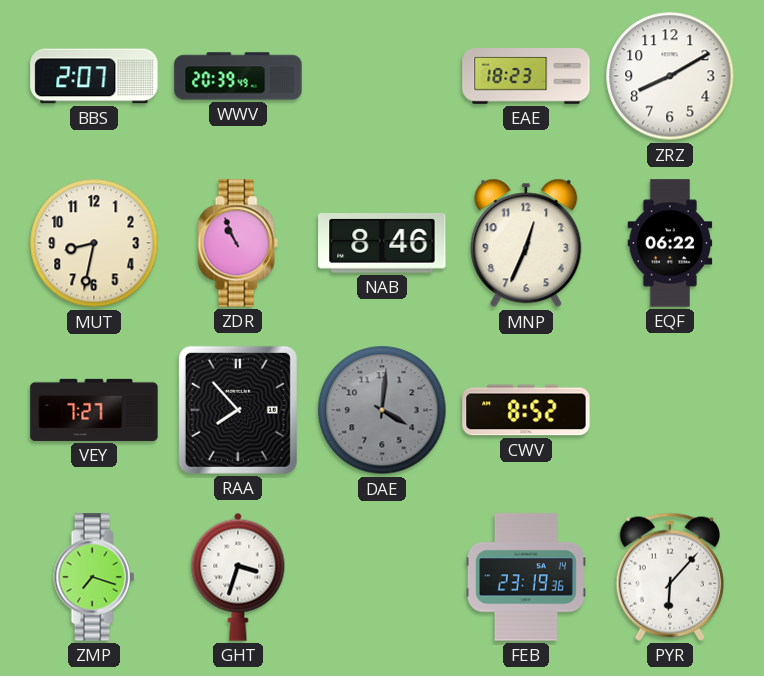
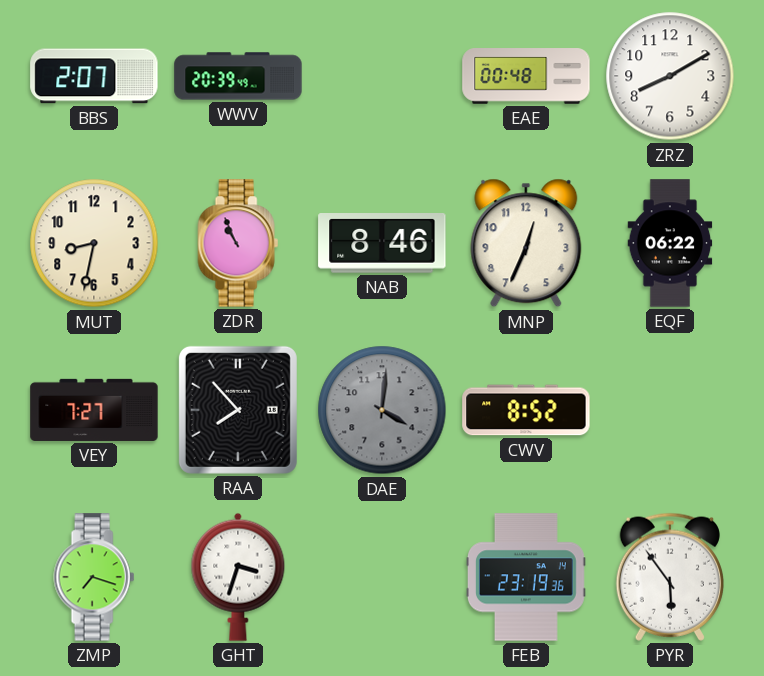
EAE: 18:23 -> 00:48 (526, 76)
PYR: 6:07 -> 5:54 (670, 577)
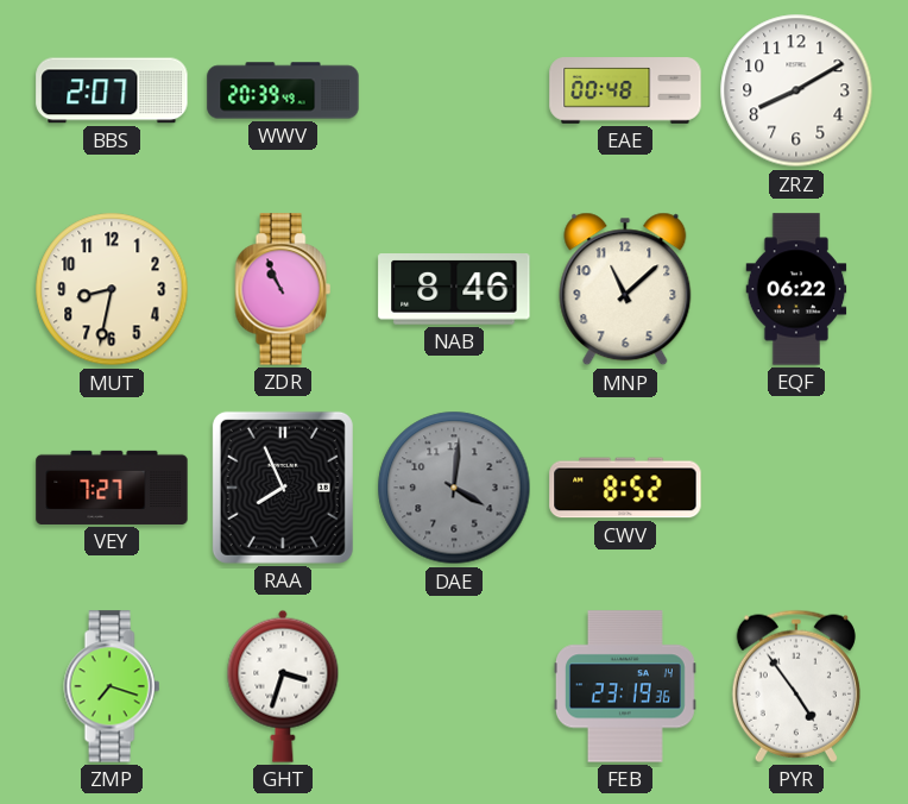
MNP: 12:34 -> 11:08 (625, 289)
RAA: 7:53 -> 7:56 (283, 488)
PYR: 5:54 -> 4:54 (796, 686)
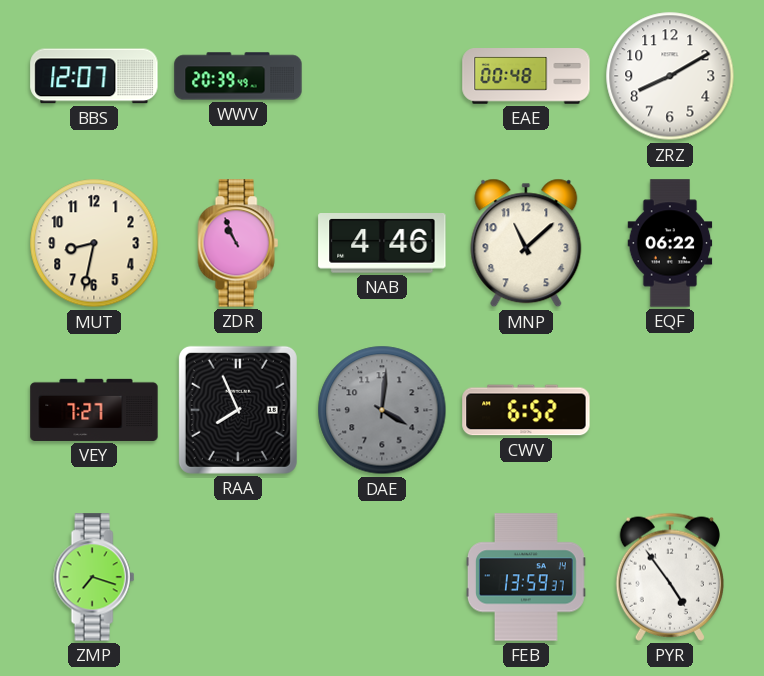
BBS: 2:07 -> 12:07 (94, 76)
NAB: 8:46 -> 4:46 (382, 244)
CWV: 8:52 -> 6:52 (526, 410)
GHT: 3:33 -> none (283, 686)
FEB: 23:19 -> 13:59 (526, 577)
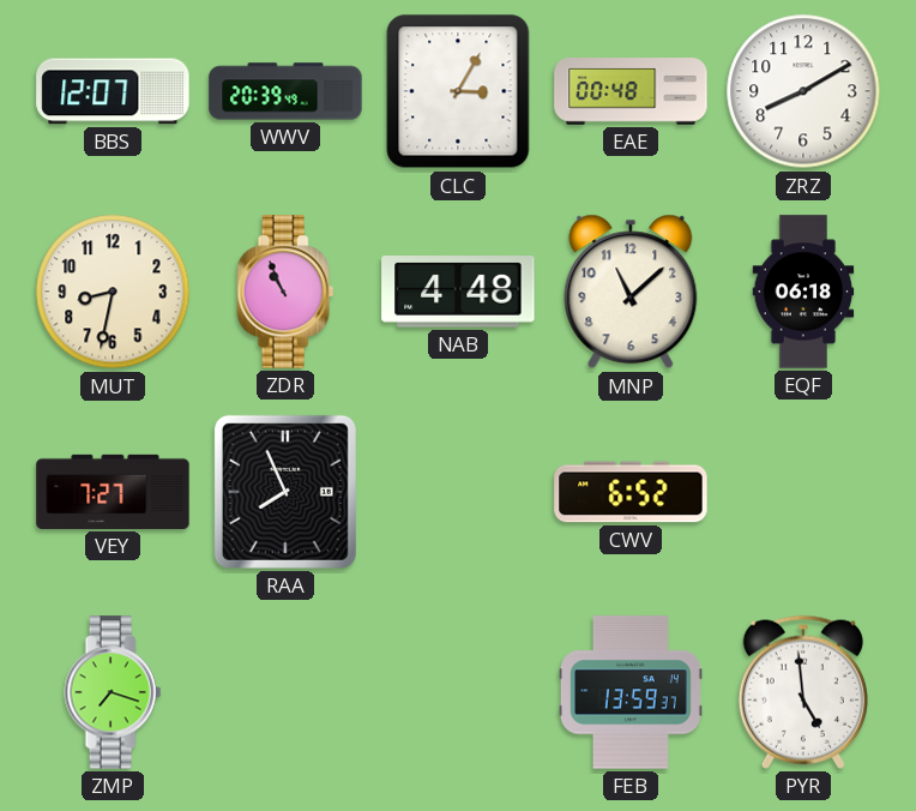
CLC: none -> 3:05 (458, 91)
NAB: 4:46 -> 4:48 (458, 293)
EQF: 06:22 -> 06:18 (803, 292)
DAE: 4:01 -> none (382, 410)
PYR: 4:54 -> 4:59 (803, 692)
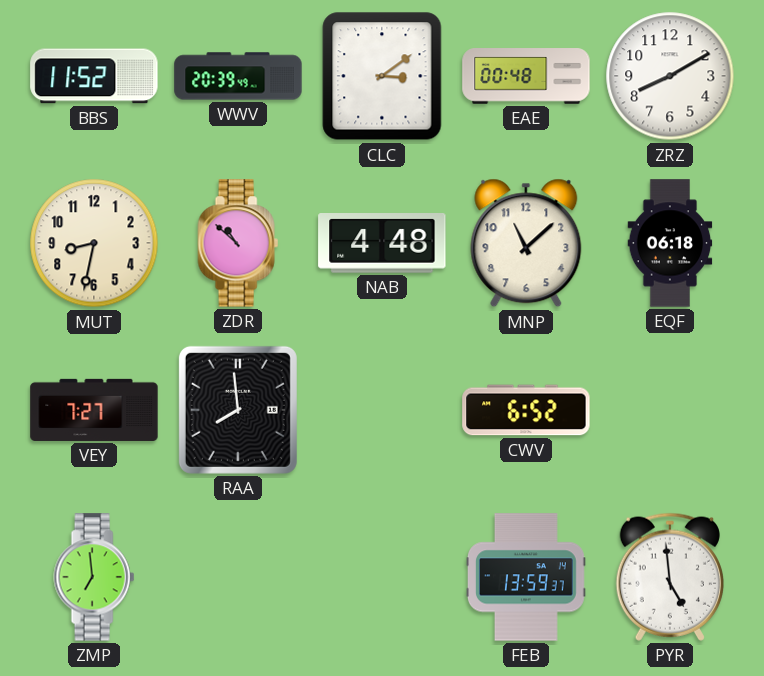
BBS: 12:07 -> 11:52 (94, 76)
CLC: 3:05 -> 3:09 (382, 76)
ZDR: 10:56 -> 10:52 (238, 243)
RAA: 7:56 -> 7:59 (238, 410)
ZMP: 7:18 -> 6:59 (94, 577)
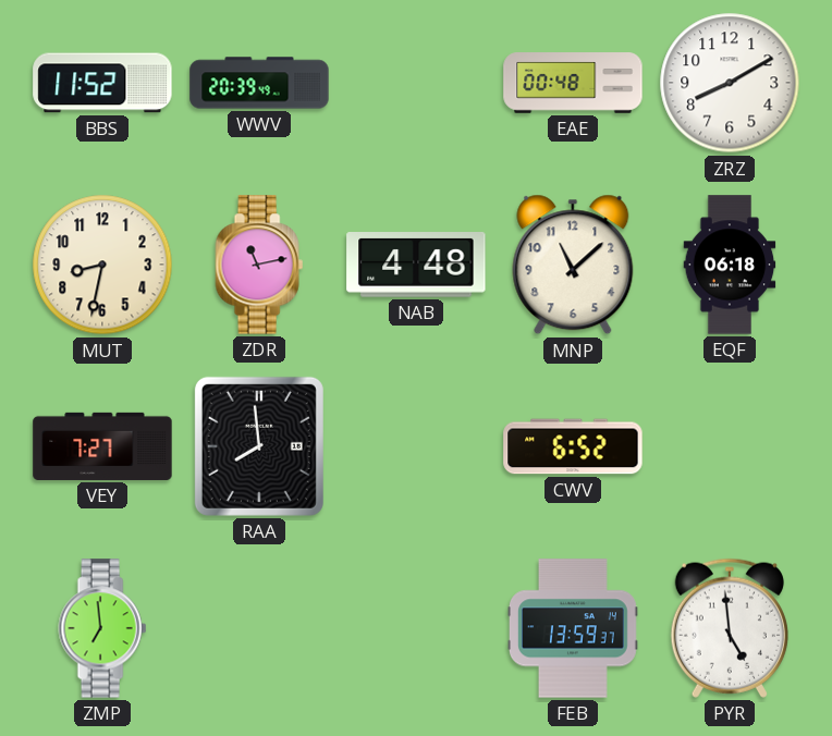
CLC: 3:09 -> none (382, 76)
ZDR: 10:52 -> 11:13 (259, 265)
